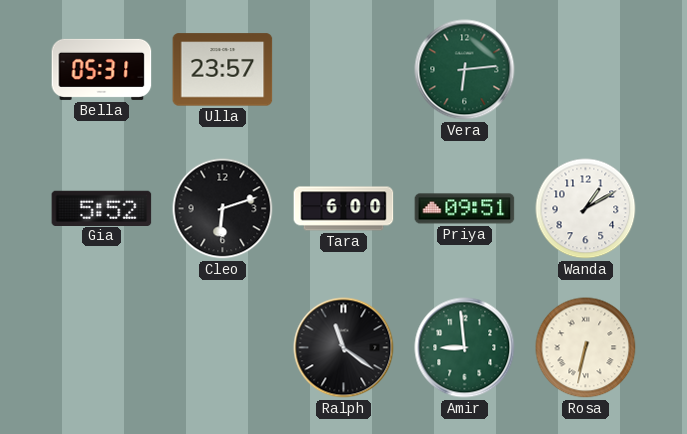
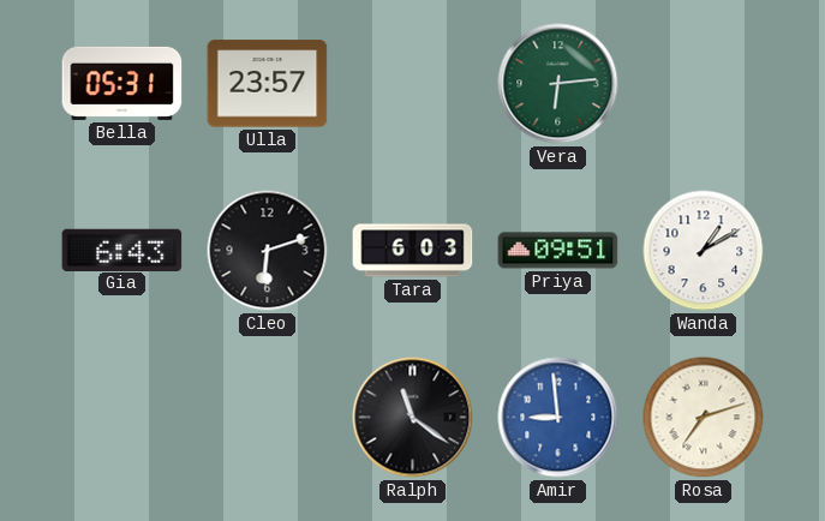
Gia: 5:52 -> 6:43 (122, 250)
Tara: 6:00 -> 6:03 (413, 251)
Amir dial: green -> blue (558, 418)
Rosa: 6:32 -> 7:12 (704, 418)
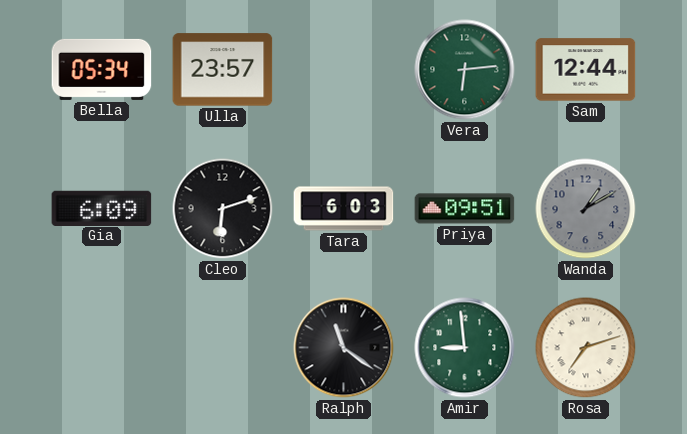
Bella: 05:31 -> 05:34 (102, 69)
Sam: none -> 12:44 (586, 70)
Gia: 6:43 -> 6:09 (102, 208)
Wanda dial: white -> grey (586, 209)
Amir dial: blue -> green (465, 348)
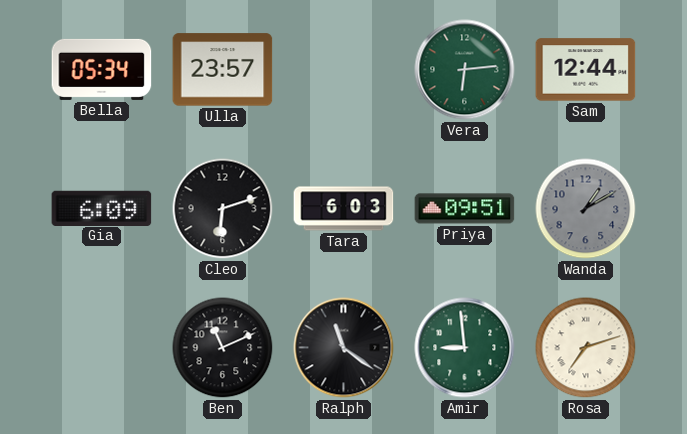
Ben: none -> 11:11 (223, 348)
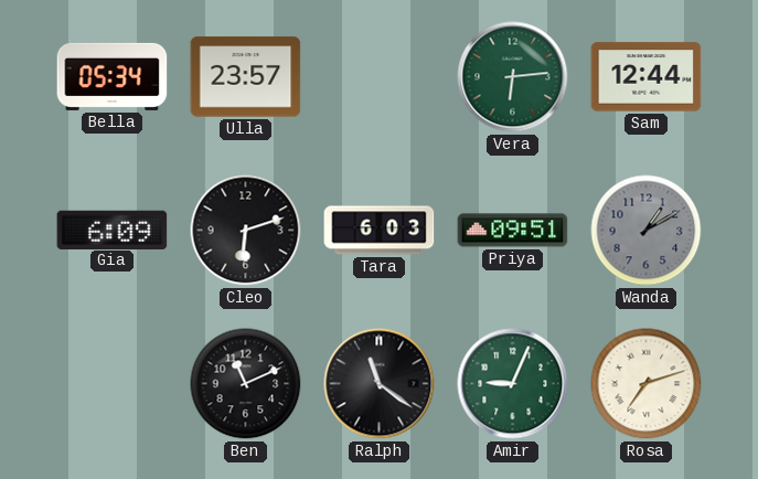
Amir: 8:59 -> 9:04 (513, 384)
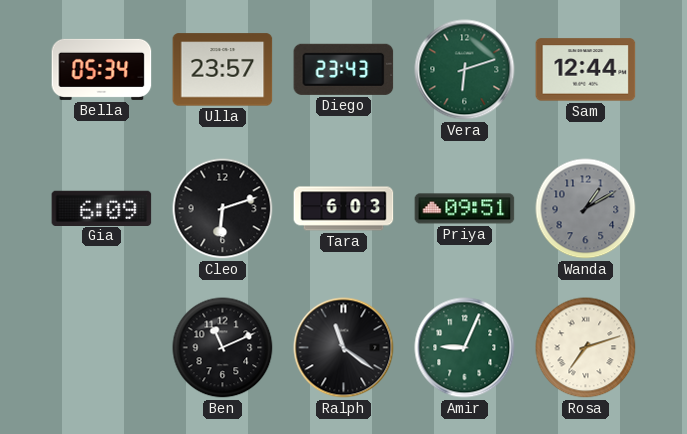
Diego: none -> 23:43 (344, 69)
Vera: 6:14 -> 6:12 (465, 70)
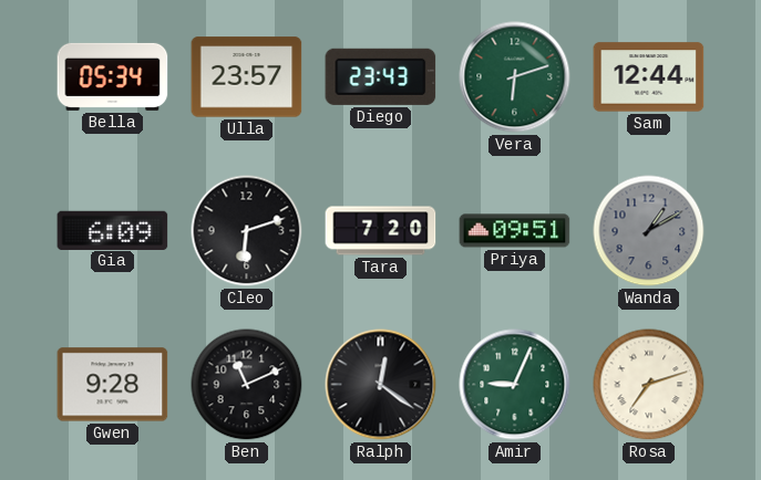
Tara: 6:03 -> 7:20 (381, 231)
Gwen: none -> 9:28 (113, 385)
Ralph: 11:21 -> 12:21 (381, 385)
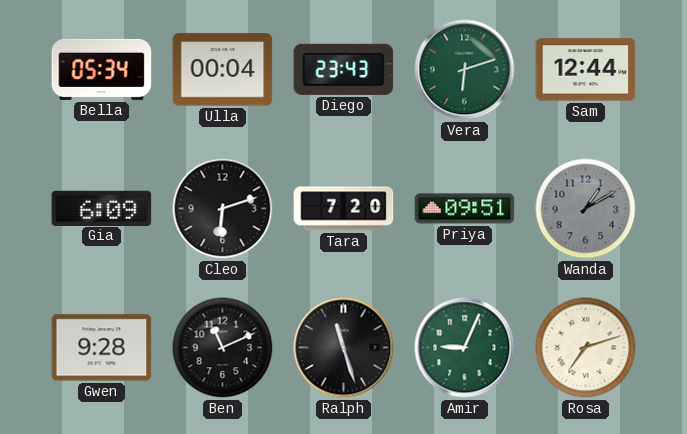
Ulla: 23:57 -> 00:04 (223, 70)
Ralph: 12:21 -> 11:27 (344, 348)
